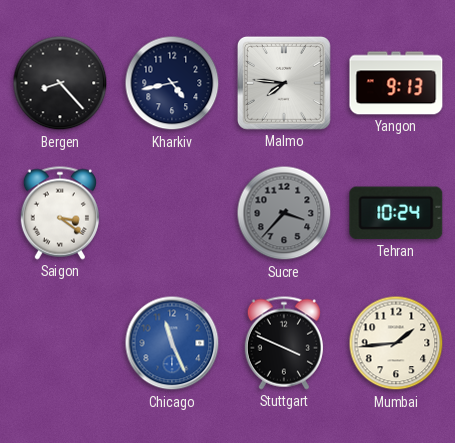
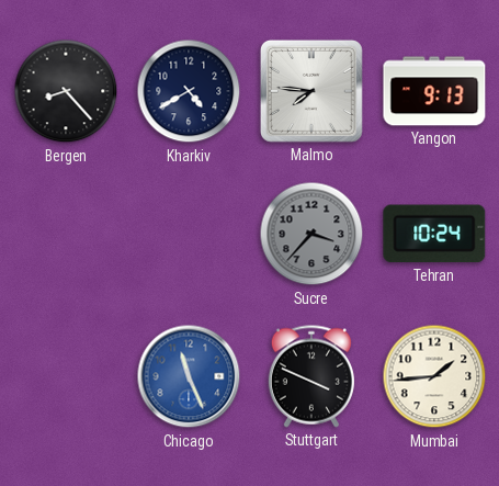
Kharkiv: 4:43 -> 4:40 (189, 91)
Saigon: 3:21 -> none (60, 213)
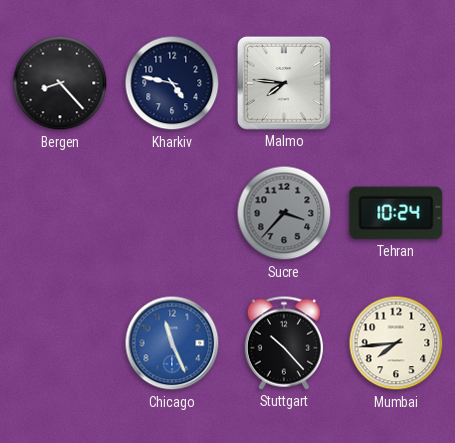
Kharkiv: 4:40 -> 4:47 (172, 83)
Yangon: 9:13 -> none (434, 91)
Stuttgart: 3:49 -> 10:23 (284, 343)
Mumbai: 1:44 -> 7:44 (396, 343)
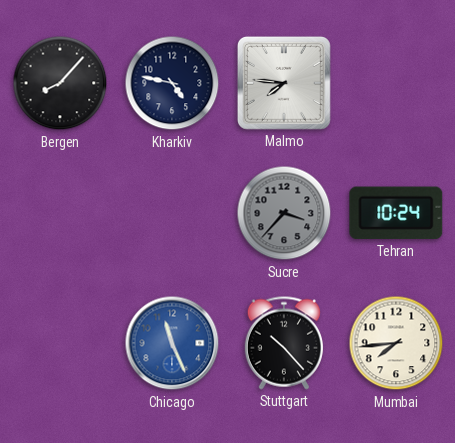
Bergen: 8:23 -> 8:07 (60, 83)
